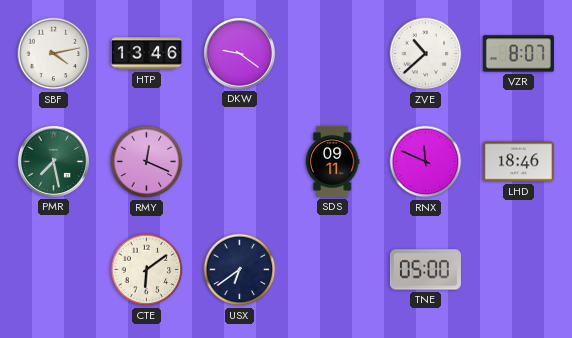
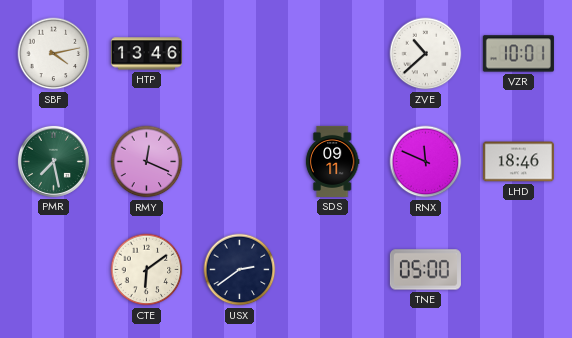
DKW: 9:21 -> none (239, 53)
VZR: 8:07 -> 10:01 (518, 54)
USX: 6:39 -> 2:39 (240, 270)
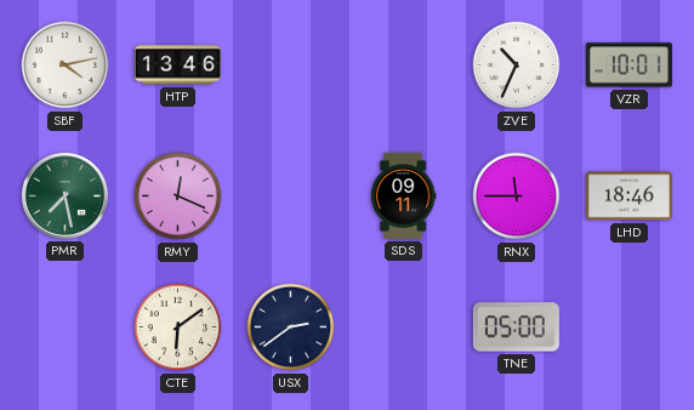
ZVE: 10:38 -> 10:34 (517, 66)
RNX: 11:49 -> 11:45 (517, 197)
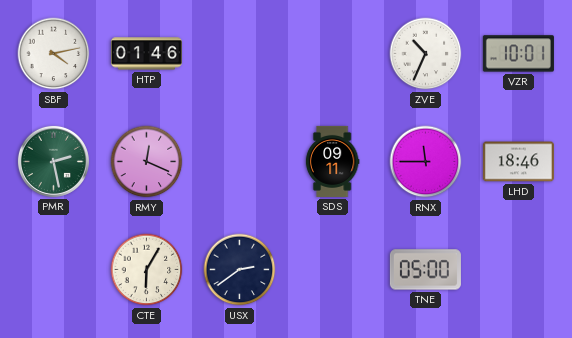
HTP: 13:46 -> 01:46 (146, 54)
PMR: 7:28 -> 2:28 (53, 161)
CTE: 6:09 -> 6:05 (147, 270)
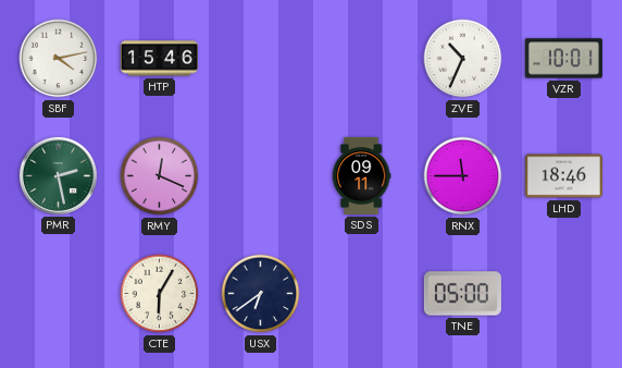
HTP: 01:46 -> 15:46 (159, 59)
USX: 2:39 -> 6:39 (261, 294)
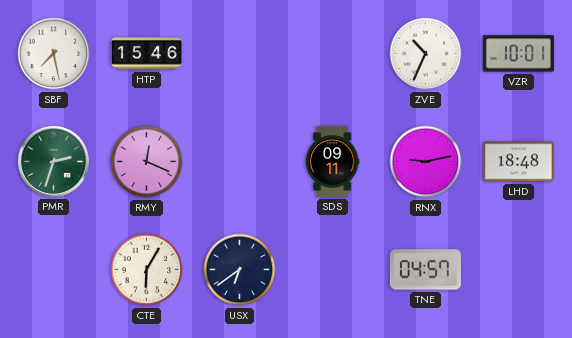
SBF: 4:13 -> 7:28 (54, 54)
PMR: 2:28 -> 2:33 (53, 161)
RNX: 11:45 -> 9:13 (426, 162)
LHD: 18:46 -> 18:48 (518, 162)
TNE: 05:00 -> 04:57 (425, 270)
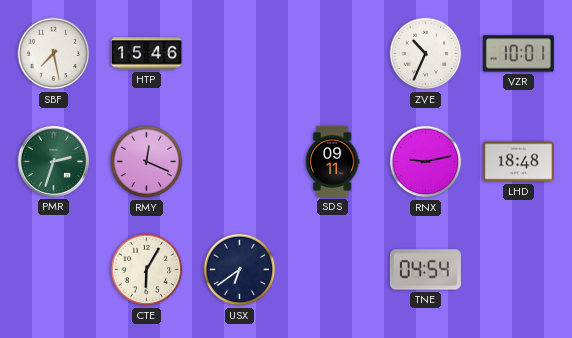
TNE: 04:57 -> 04:54 (425, 270)
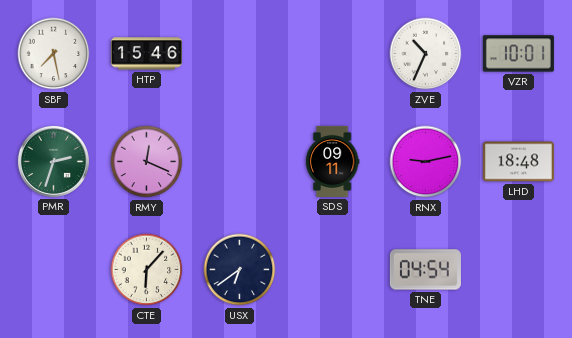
CTE: 6:05 -> 6:07 (147, 270)
